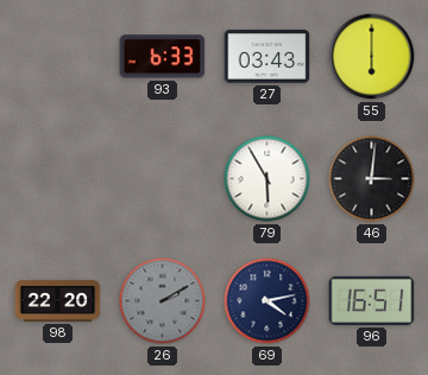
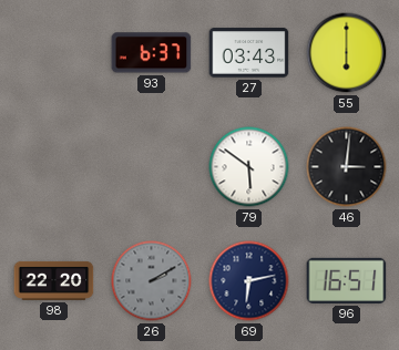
93: 6:33 -> 6:37 (152, 53)
79: 5:55 -> 5:51 (249, 167)
69: 4:13 -> 6:13 (249, 281)
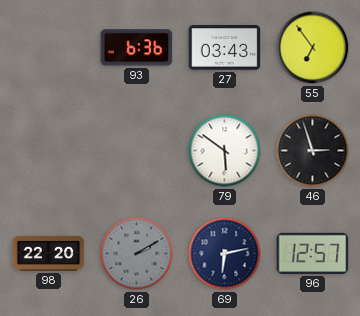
93: 6:37 -> 6:36 (137, 48)
55: 6:00 -> 6:54 (313, 48)
46: 3:01 -> 2:57 (313, 151)
96: 16:51 -> 12:57 (313, 253)
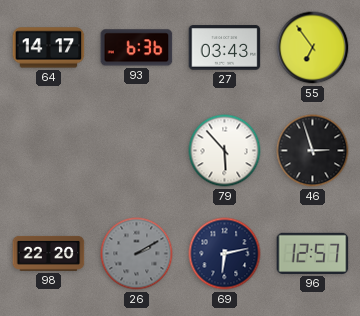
64: none -> 14:17 (49, 48)
79: 5:51 -> 5:53 (225, 151)
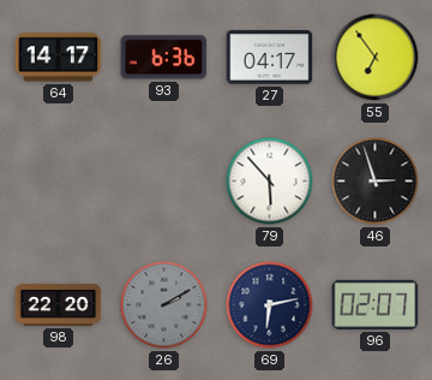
27: 03:43 -> 04:17 (270, 58)
96: 12:57 -> 02:07 (376, 304)
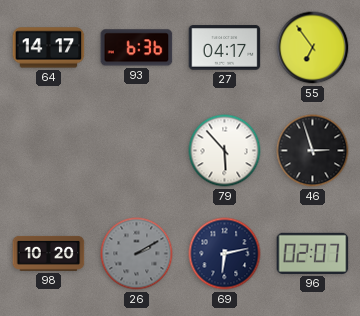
98: 22:20 -> 10:20 (49, 253)
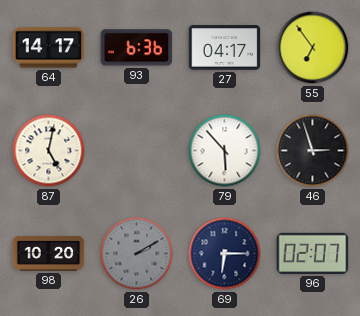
87: none -> 5:02 (49, 151)
69: 6:13 -> 6:15 (225, 254)
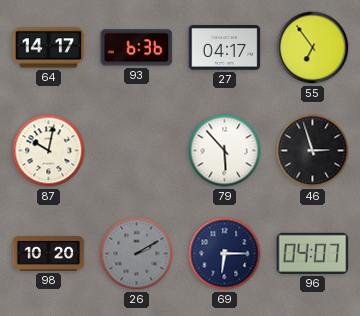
87: 5:02 -> 10:02 (49, 151)
96: 02:07 -> 04:07 (313, 253)
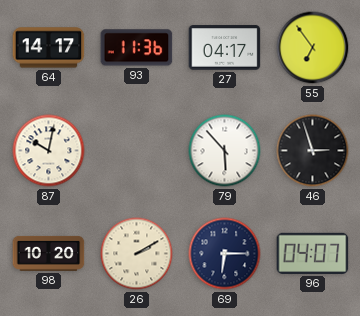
93: 6:36 -> 11:36 (137, 48)
26 dial: grey -> cream (137, 254)
